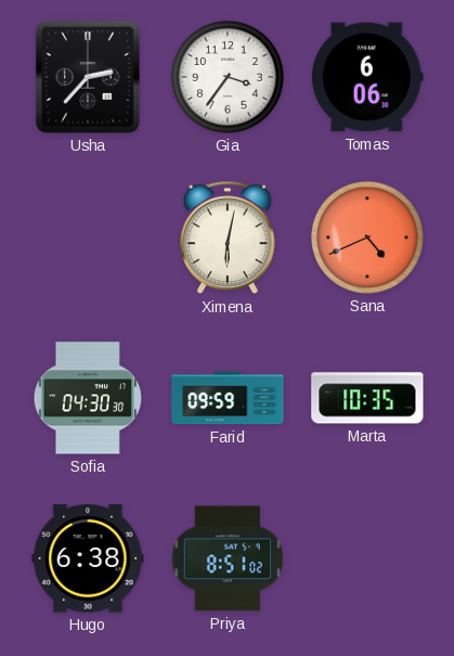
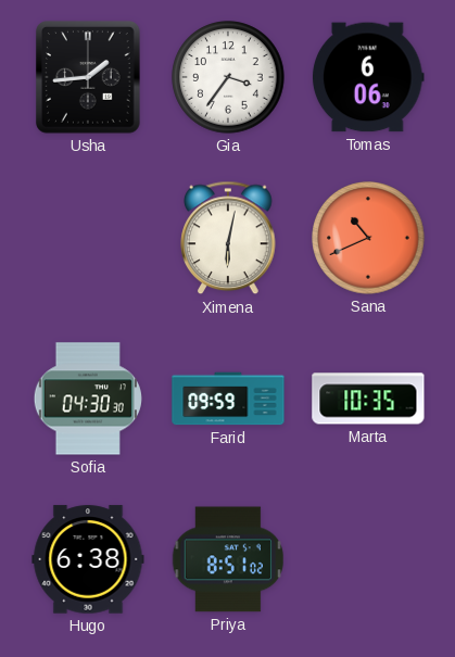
Usha: 2:37 -> 1:44 (88, 77)
Sana: 4:41 -> 10:41 (368, 238)
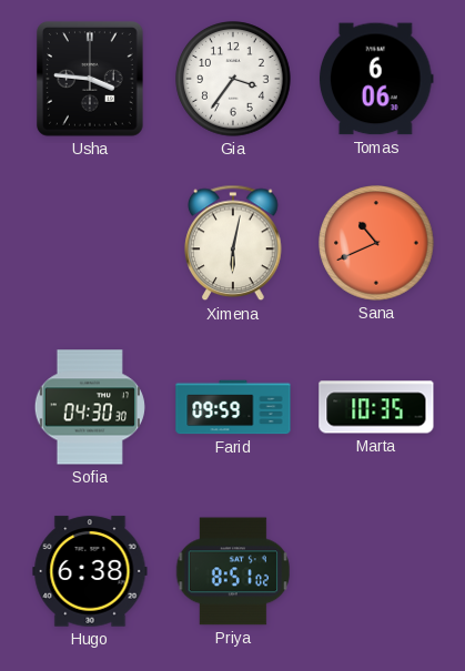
Usha: 1:44 -> 3:46 (90, 79)
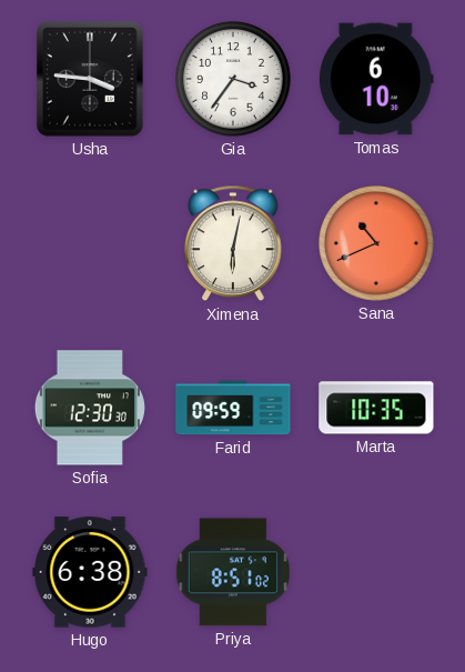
Tomas: 6:06 -> 6:10 (376, 79)
Sofia: 04:30 -> 12:30 (90, 408)
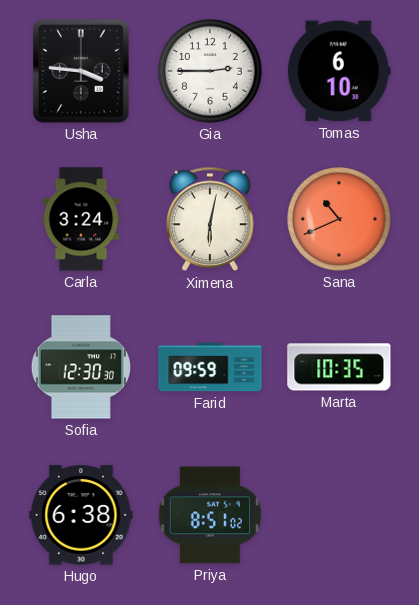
Gia: 3:36 -> 2:45 (210, 71)
Carla: none -> 3:24 (81, 219)
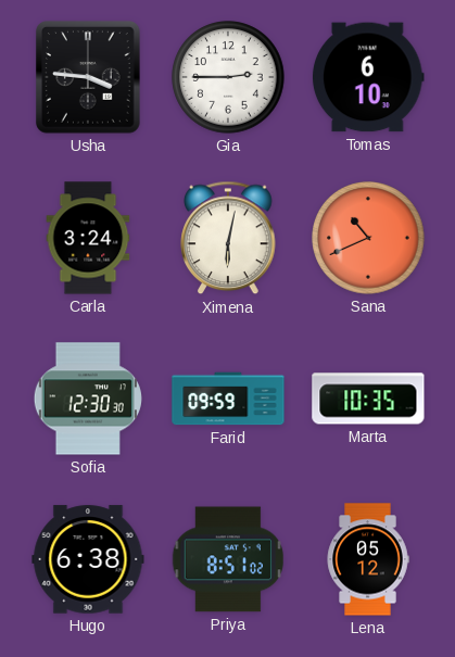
Lena: none -> 05:12 (368, 559)
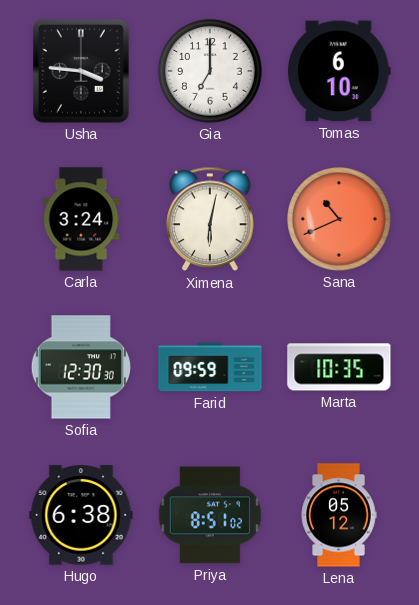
Gia: 2:45 -> 7:00 (210, 71)
